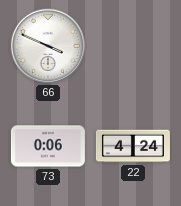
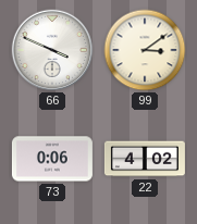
99: none -> 3:09 (145, 50)
22: 4:24 -> 4:02 (145, 159)
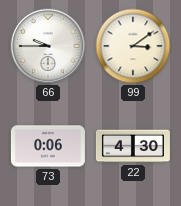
66: 3:49 -> 9:45 (48, 46)
22: 4:02 -> 4:30 (133, 146)
